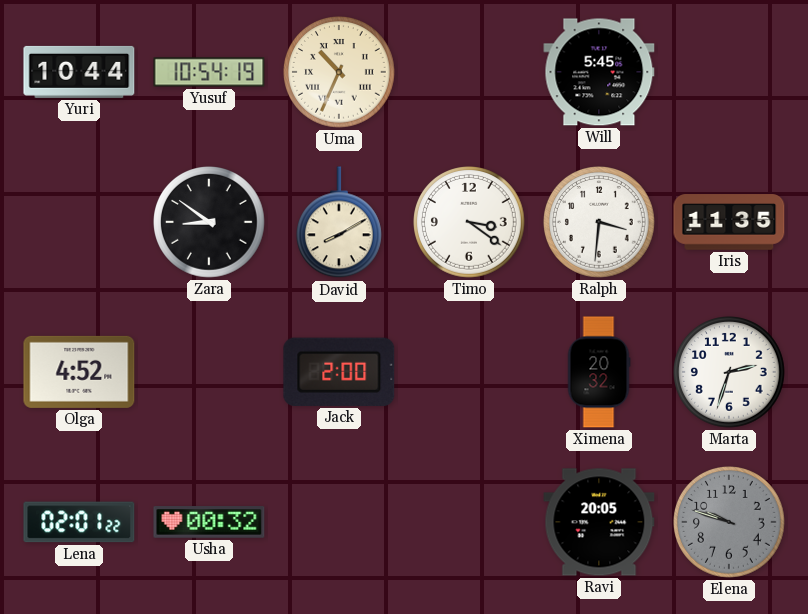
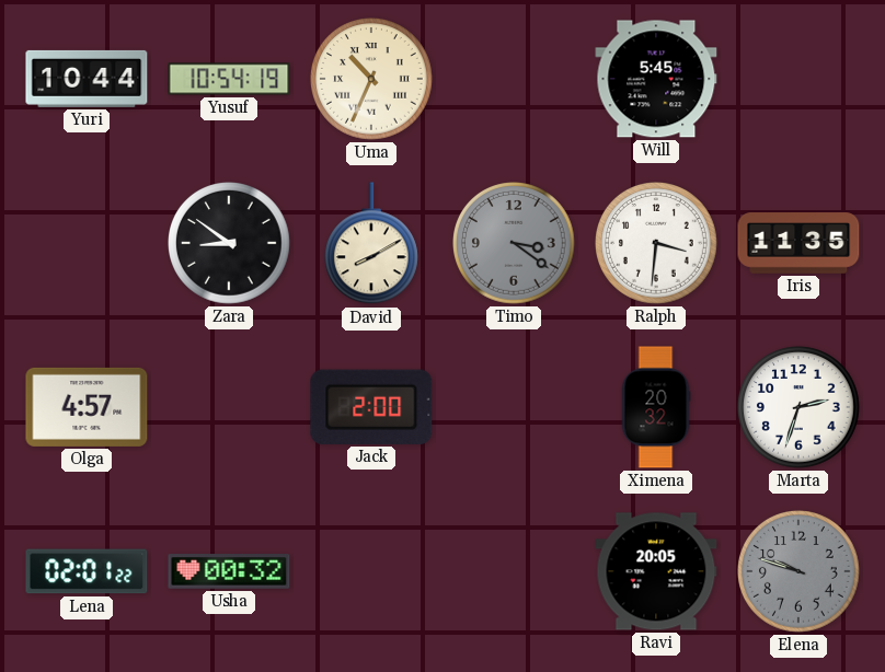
Timo dial: white -> grey (515, 244)
Olga: 4:52 -> 4:57 (87, 407)
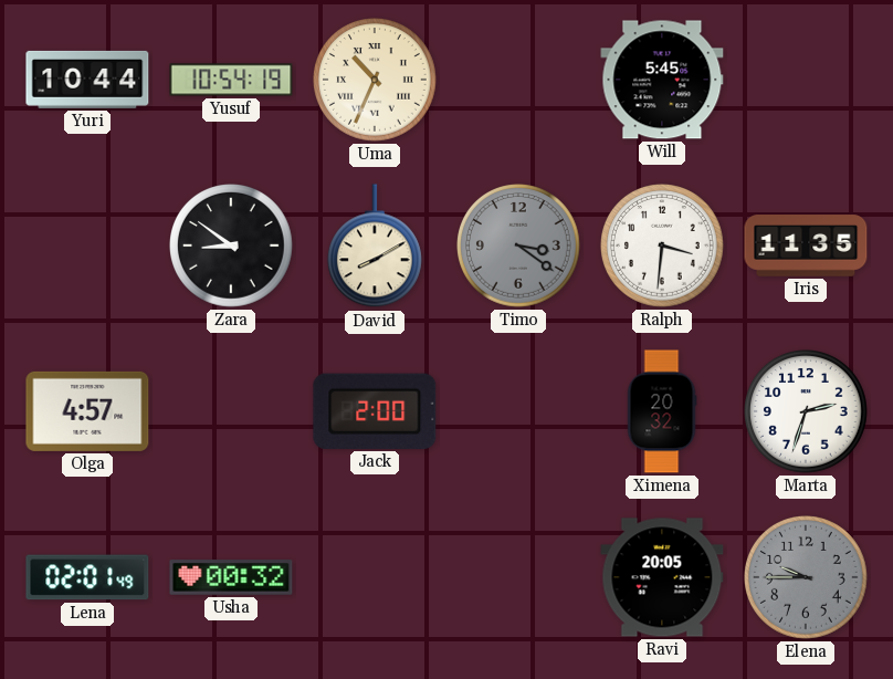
Lena: 02:01:22 -> 02:01:49 (87, 577)
Elena: 9:48 -> 9:45 (807, 578)
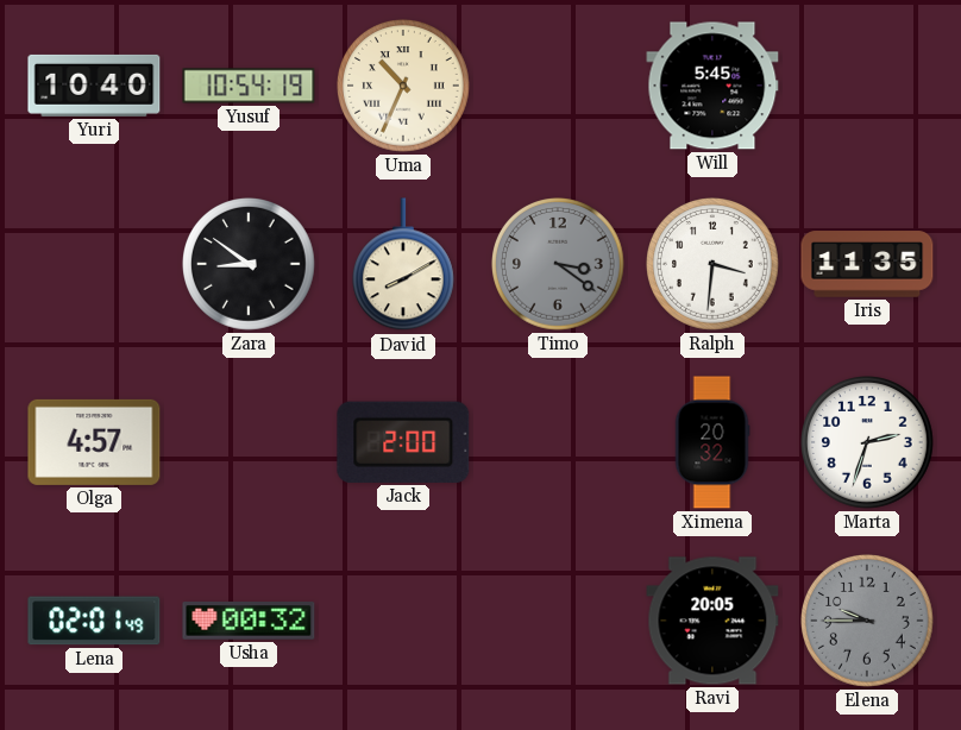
Yuri: 10:44 -> 10:40 (94, 86)
